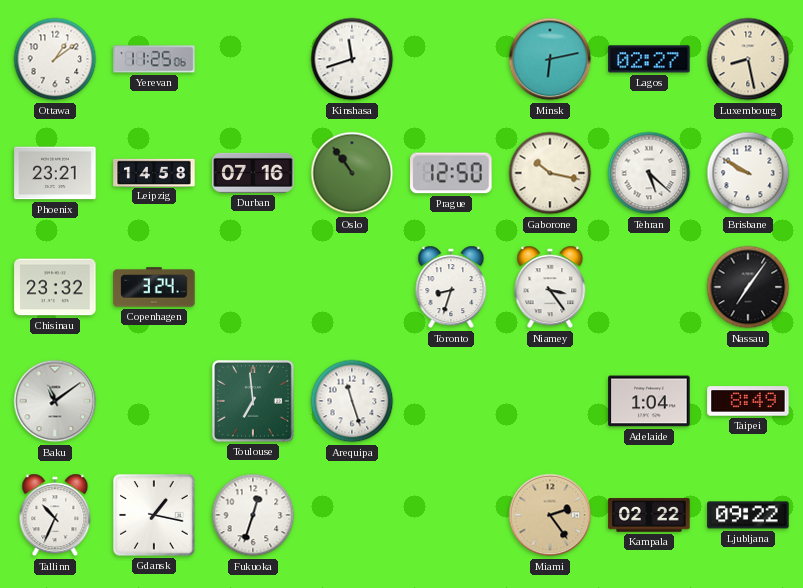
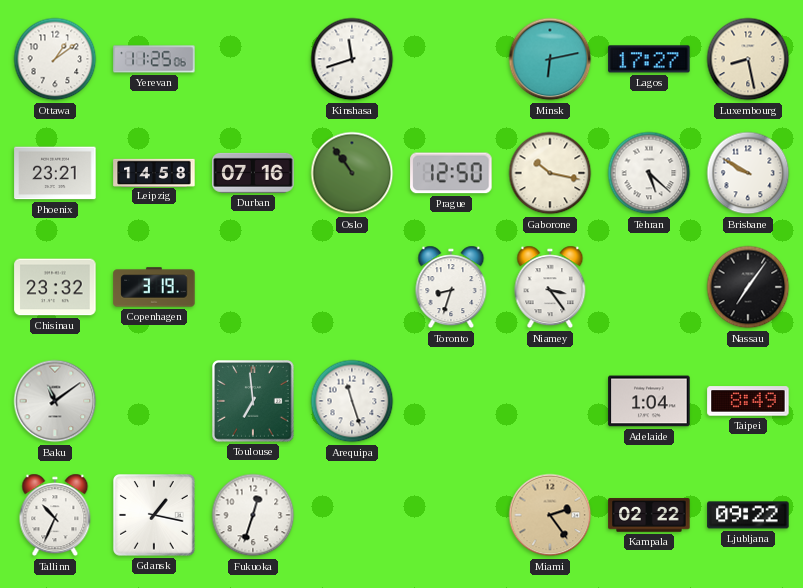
Lagos: 02:27 -> 17:27 (649, 59)
Copenhagen: 3:24 -> 3:19 (154, 287)
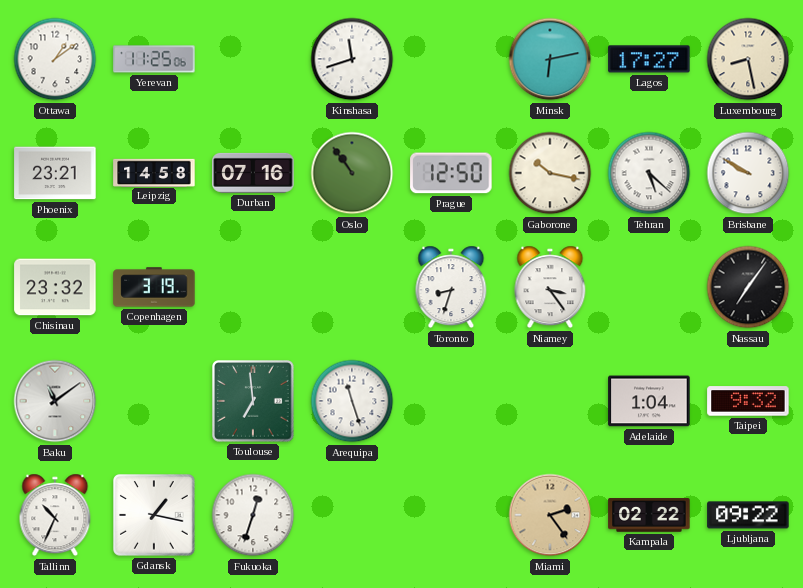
Taipei: 8:49 -> 9:32 (748, 401)
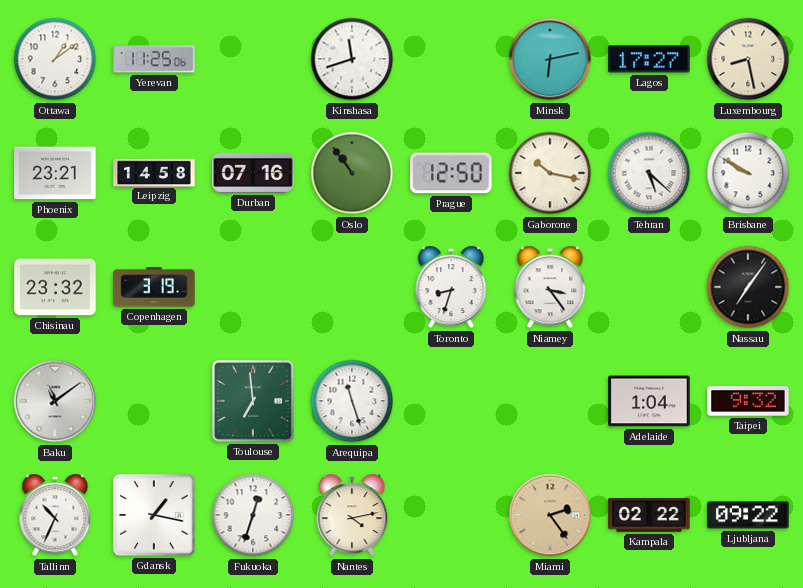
Nantes: none -> 4:13 (352, 515)
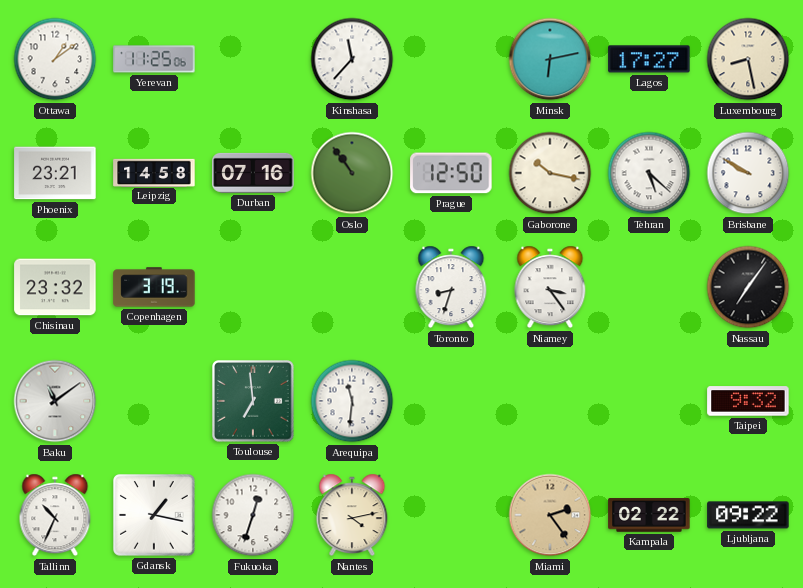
Kinshasa: 11:42 -> 11:37 (352, 59)
Arequipa: 11:27 -> 11:31 (352, 401)
Adelaide: 1:04 -> none (649, 401)
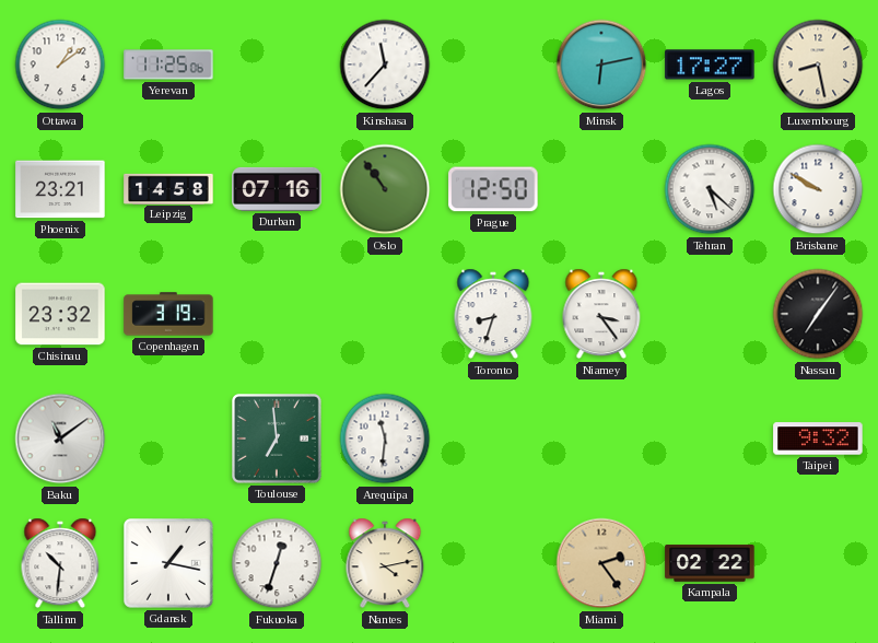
Gaborone: 10:17 -> none (550, 173)
Tallinn: 10:34 -> 10:31 (60, 563)
Ljubljana: 09:22 -> none (748, 515)
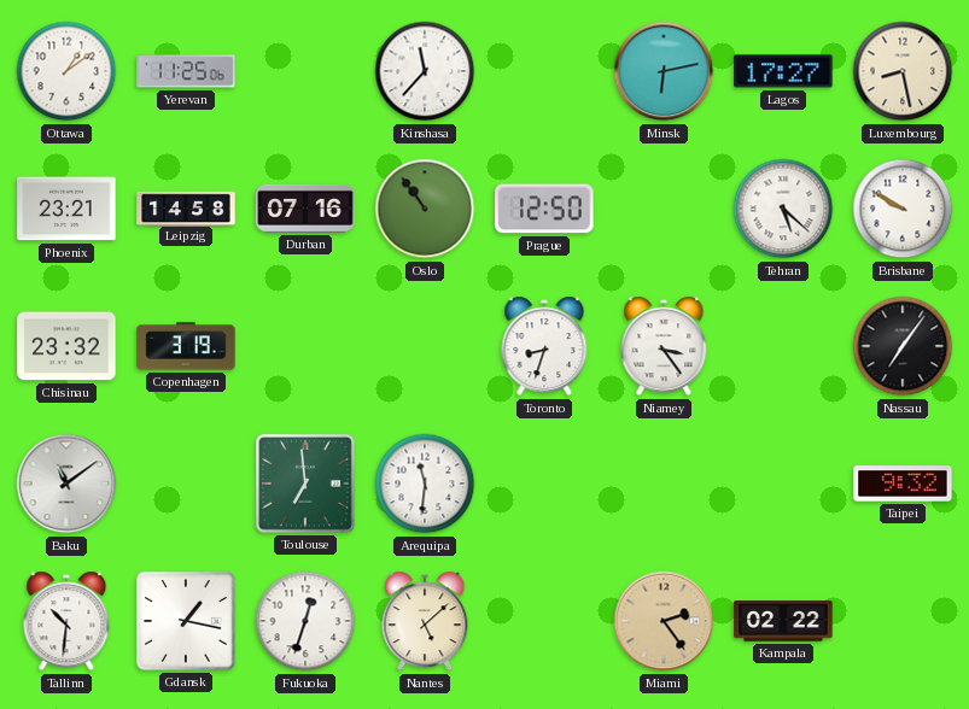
Nantes: 4:13 -> 5:08 (425, 621)
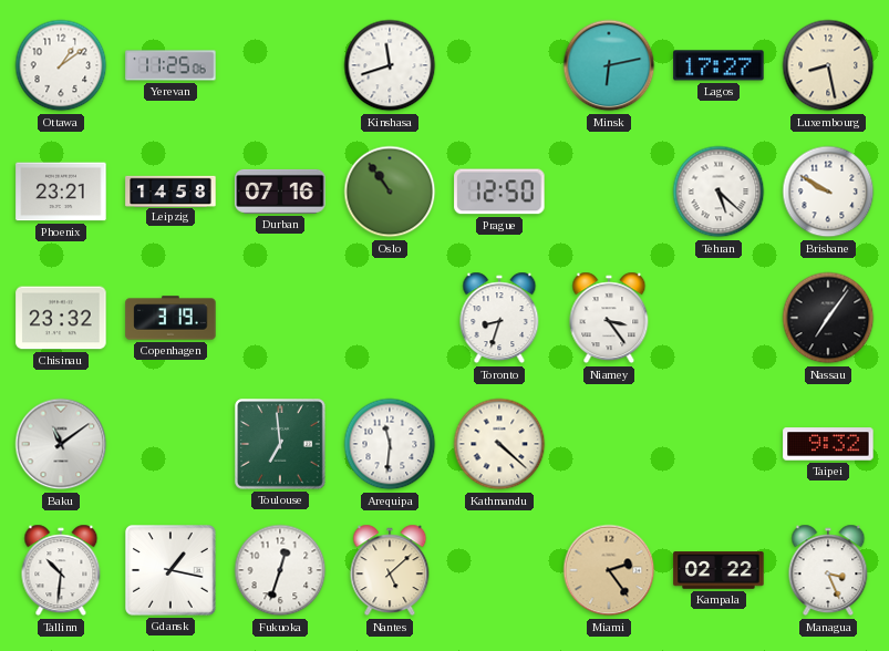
Kinshasa: 11:37 -> 11:42 (390, 65)
Kathmandu: none -> 4:22 (499, 444)
Managua: none -> 3:26 (828, 570)
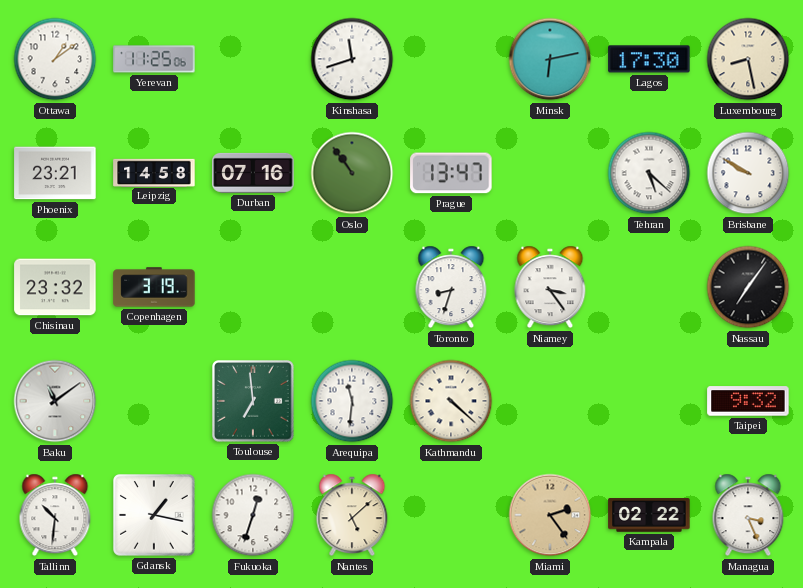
Lagos: 17:27 -> 17:30 (649, 59)
Prague: 12:50 -> 13:47 (451, 173)
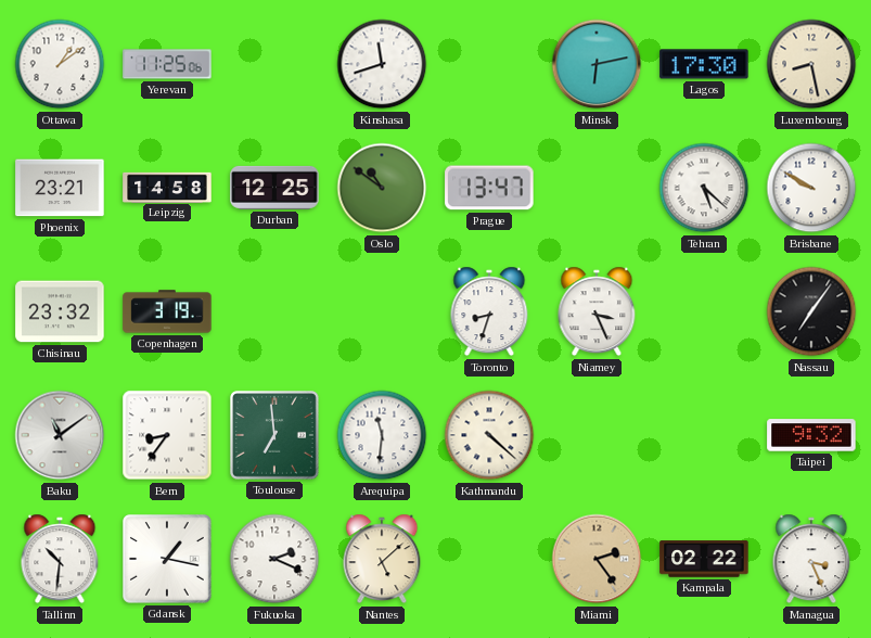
Durban: 07:16 -> 12:25 (274, 188)
Oslo: 10:54 -> 10:51 (382, 188)
Niamey: 3:24 -> 3:26 (597, 311)
Bern: none -> 8:36 (167, 435)
Fukuoka: 12:33 -> 2:19 (274, 559)
